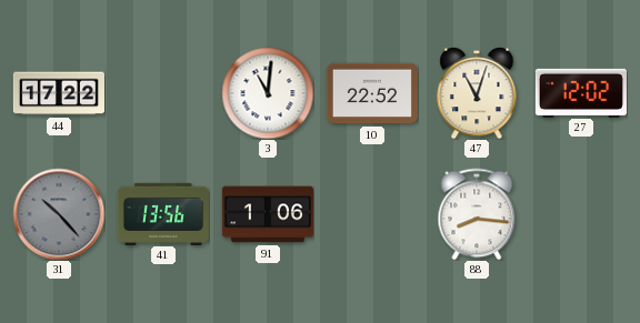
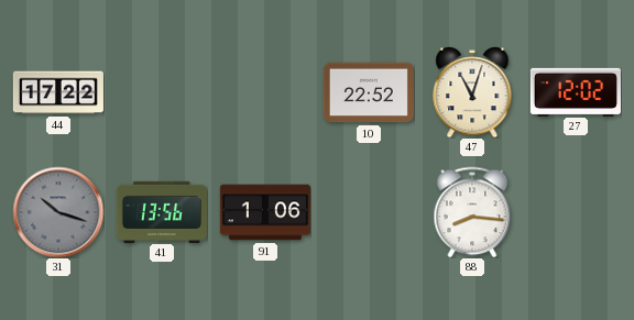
3: 11:01 -> none (268, 93)
31: 10:23 -> 10:18 (58, 212)
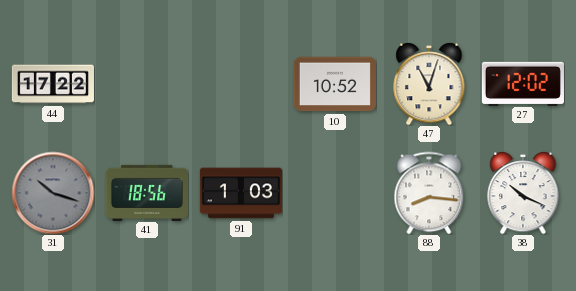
10: 22:52 -> 10:52 (335, 84)
41: 13:56 -> 18:56 (147, 192)
91: 1:06 -> 1:03 (241, 193)
38: none -> 10:19 (523, 193)
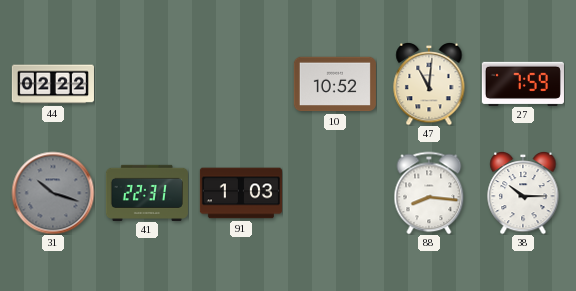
44: 17:22 -> 02:22 (53, 84)
47: 11:03 -> 11:01 (429, 84)
27: 12:02 -> 7:59 (523, 83)
41: 18:56 -> 22:31 (147, 192)
38: 10:19 -> 10:15 (523, 193)
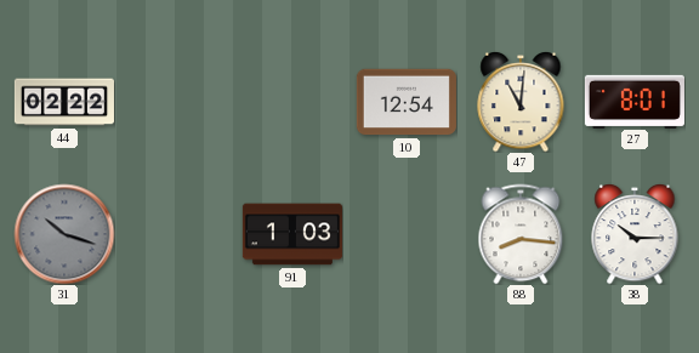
10: 10:52 -> 12:54 (407, 102)
27: 7:59 -> 8:01 (635, 101)
41: 22:31 -> none (147, 192)
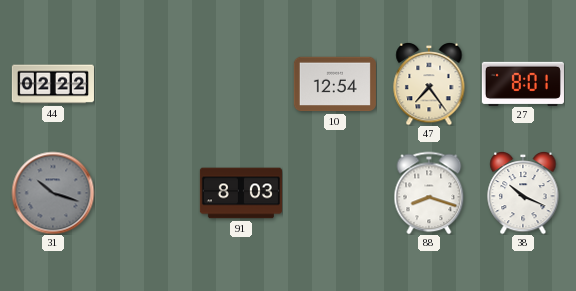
47: 11:01 -> 7:24 (429, 84)
91: 1:03 -> 8:03 (241, 193)
88: 8:16 -> 8:18 (429, 193)
38: 10:15 -> 10:19 (523, 193)
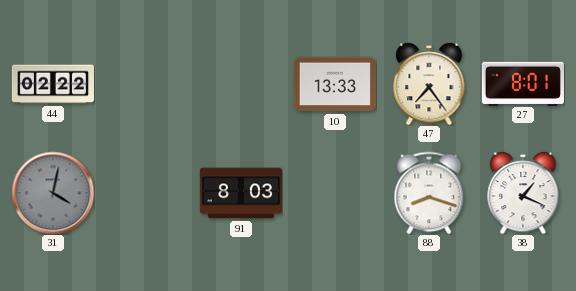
10: 12:54 -> 13:33 (335, 84)
31: 10:18 -> 4:02 (53, 193)
38: 10:19 -> 1:19 (523, 193)
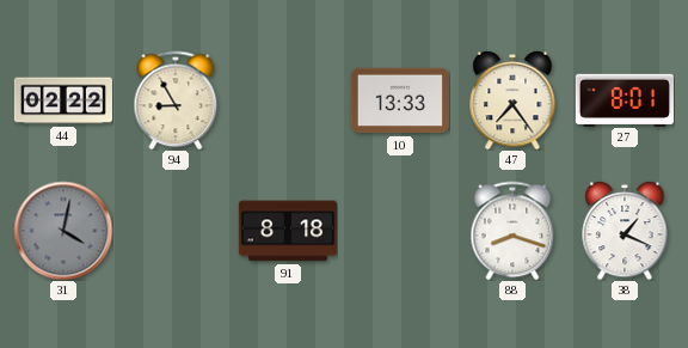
94: none -> 8:55 (176, 100)
91: 8:03 -> 8:18 (288, 231)
